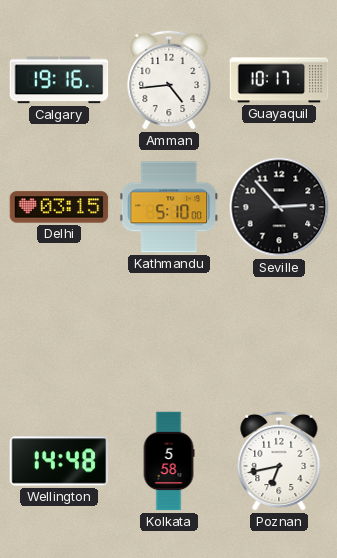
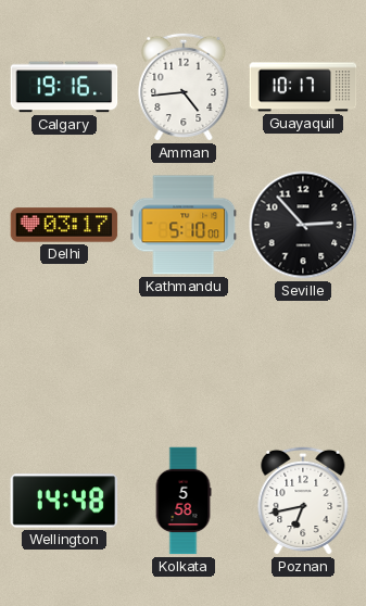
Delhi: 03:15 -> 03:17 (64, 225)
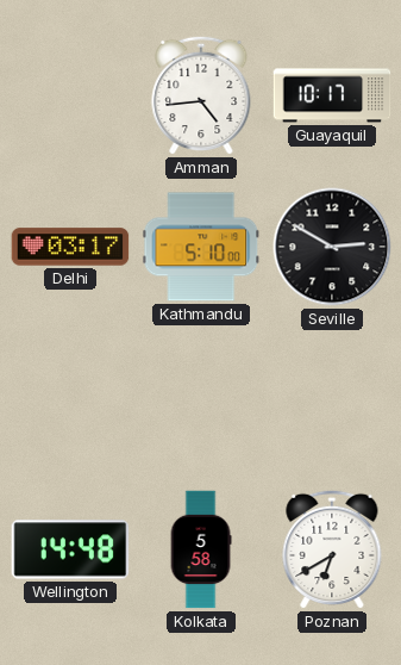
Calgary: 19:16 -> none (64, 87)
Seville: 2:53 -> 2:50 (332, 247)
Poznan: 6:43 -> 6:40 (332, 549)
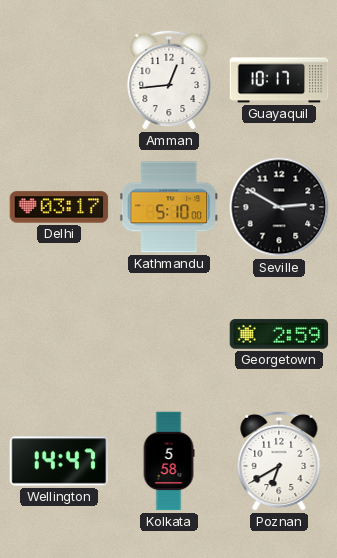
Amman: 4:44 -> 12:44 (169, 80)
Georgetown: none -> 2:59 (279, 334)
Wellington: 14:48 -> 14:47 (59, 461)
